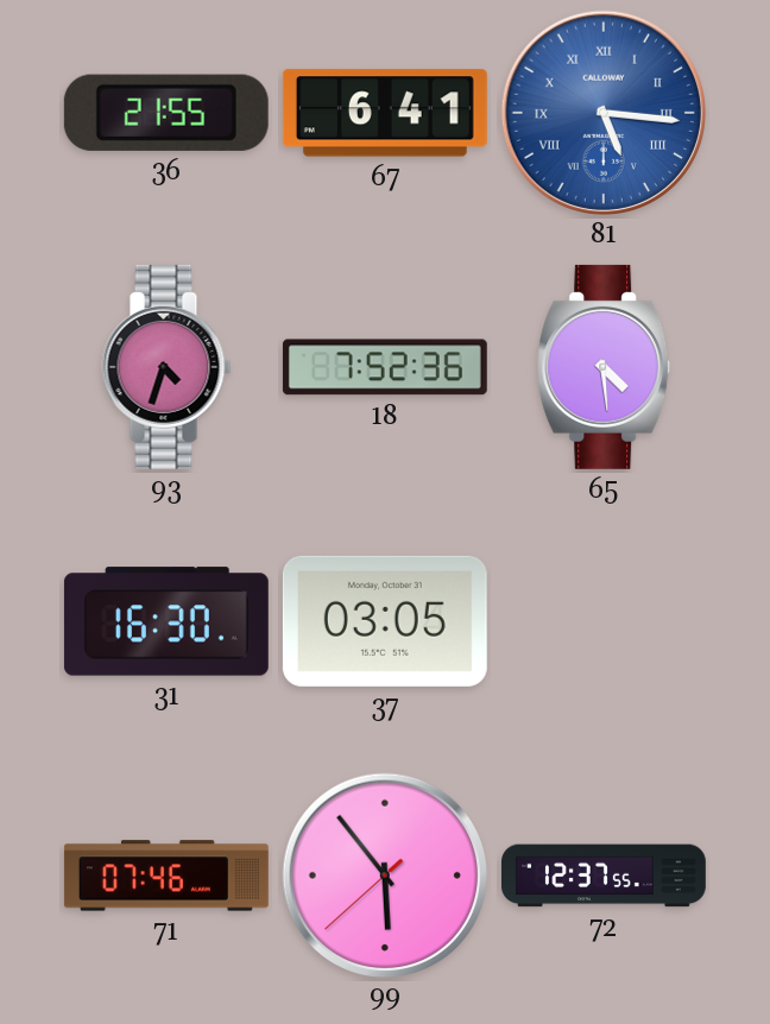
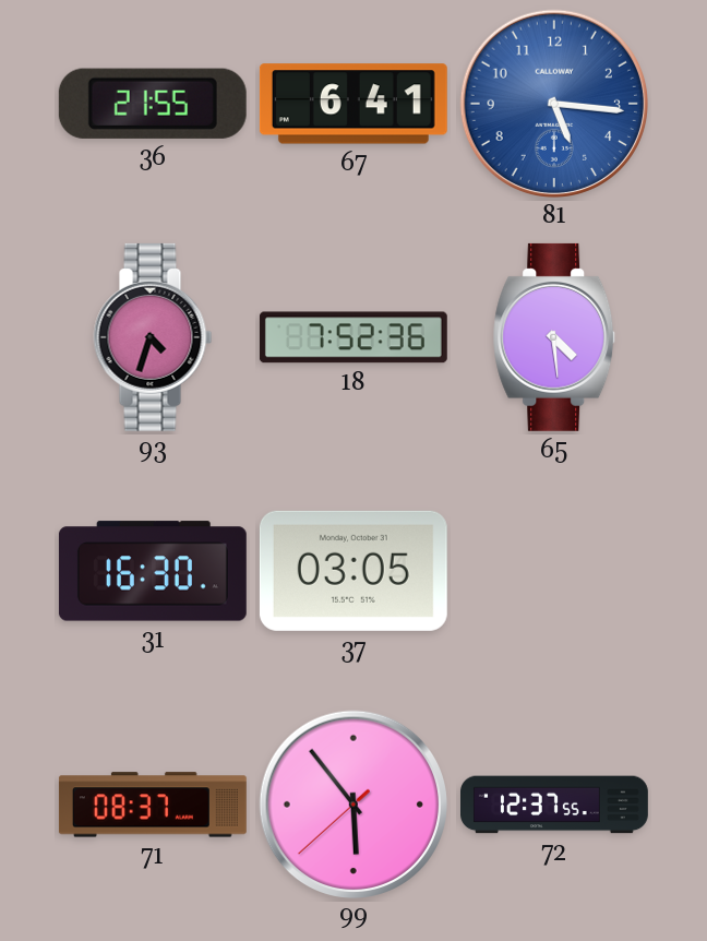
81 numerals: Roman -> Arabic (553, 103)
71: 07:46 -> 08:37 (153, 805)
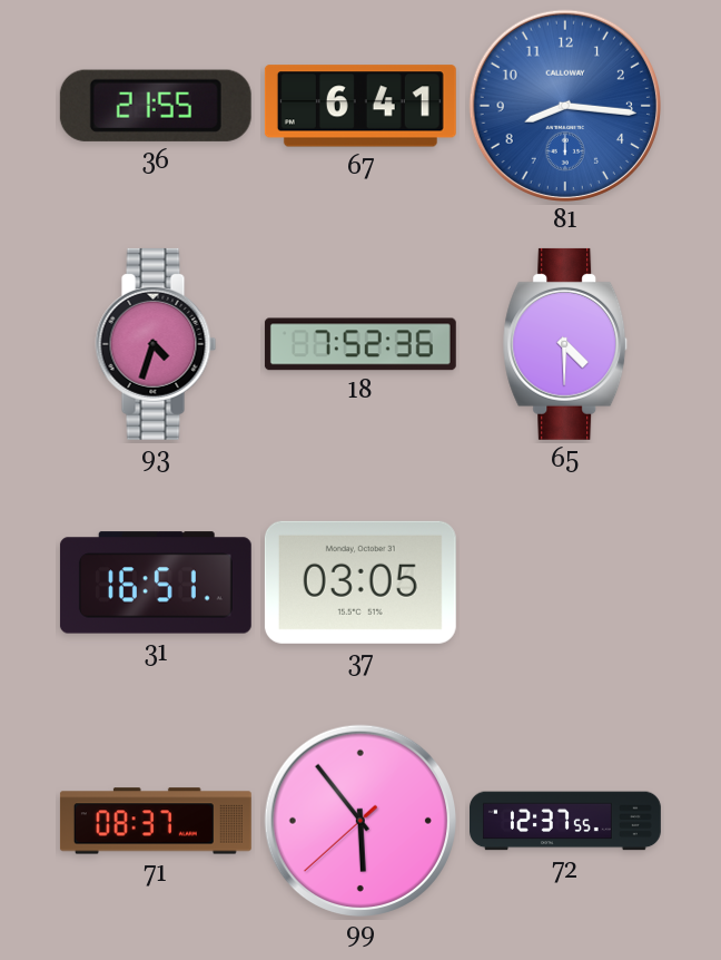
81: 5:16 -> 8:16 (564, 105)
65: 4:29 -> 4:30 (565, 344)
31: 16:30 -> 16:51 (156, 582)
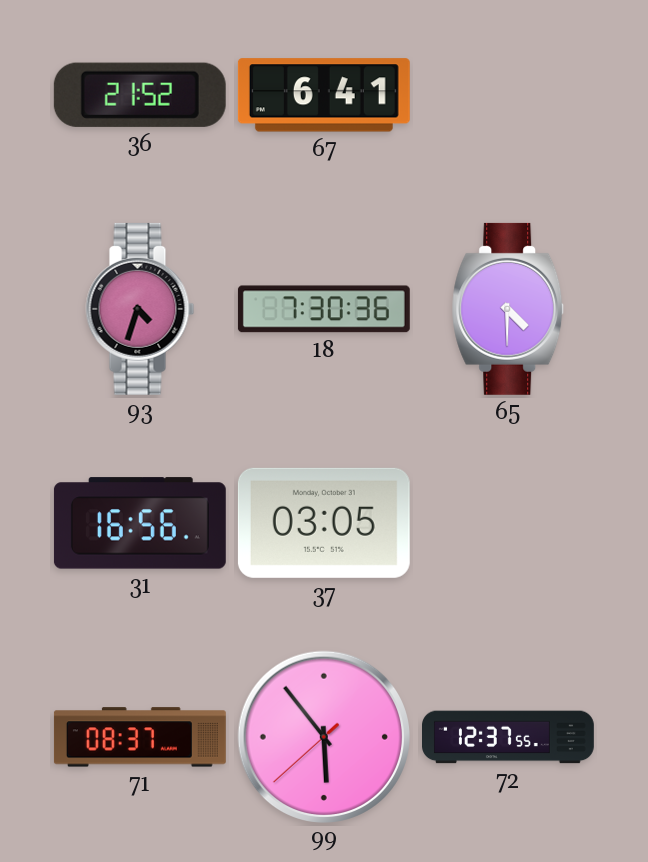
36: 21:55 -> 21:52 (140, 95)
81: 8:16 -> none (564, 105)
18: 7:52 -> 7:30 (324, 309)
31: 16:51 -> 16:56 (140, 523)
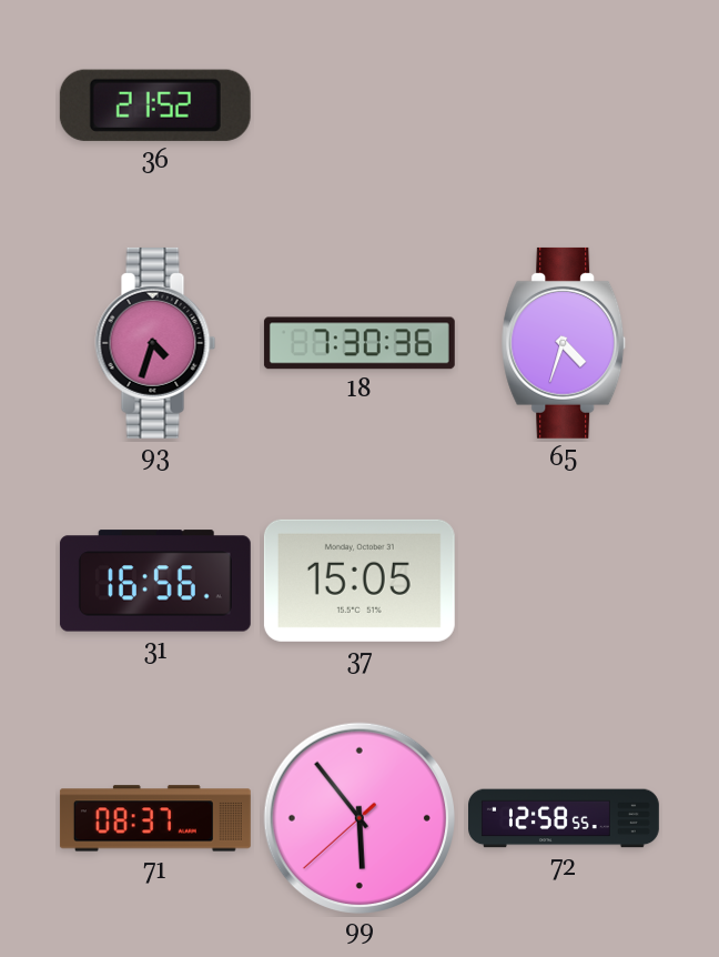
67: 6:41 -> none (324, 95)
65: 4:30 -> 4:33 (564, 343)
37: 03:05 -> 15:05 (359, 581)
72: 12:37 -> 12:58 (565, 818)
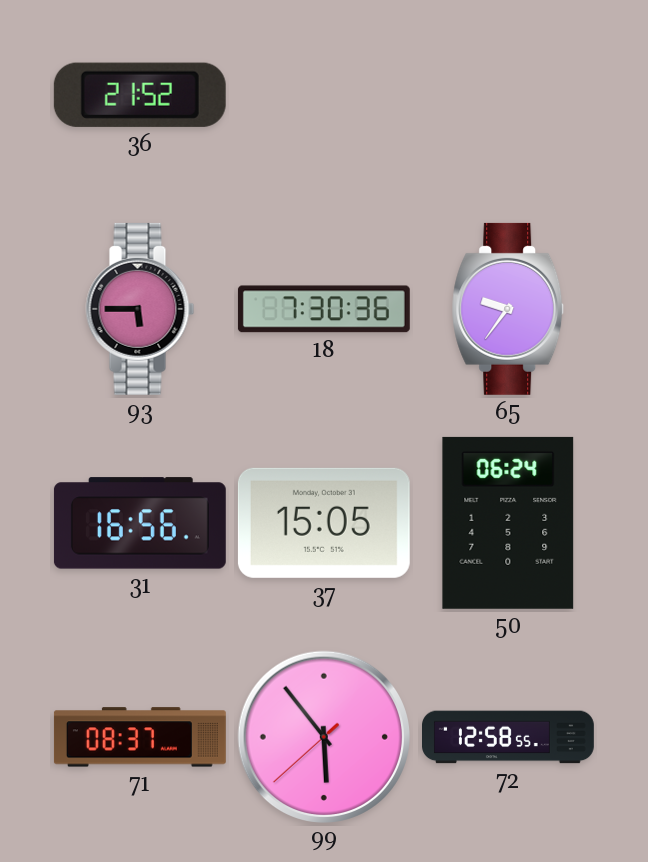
93: 4:33 -> 5:45 (140, 309)
65: 4:33 -> 9:36 (508, 309)
50: none -> 06:24 (508, 523)
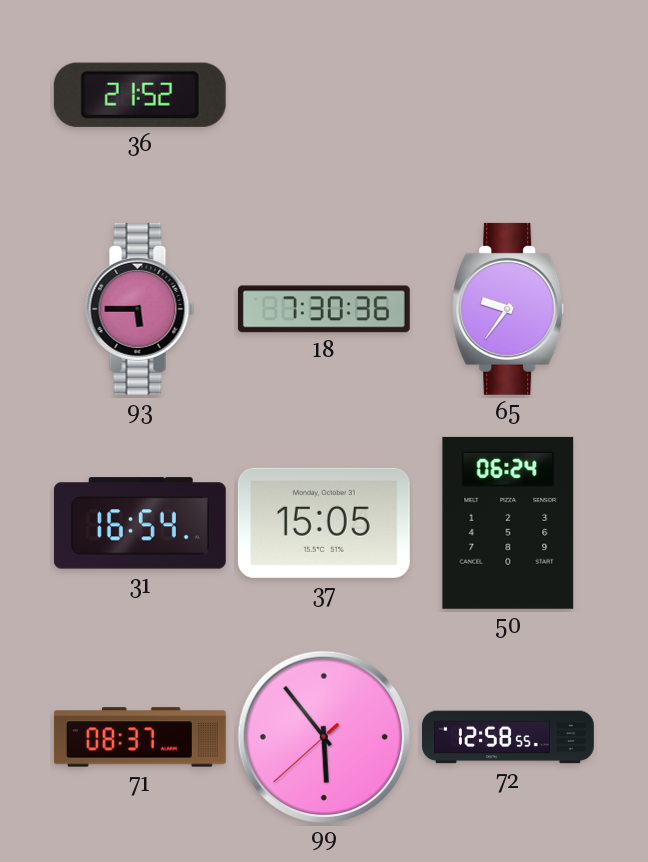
31: 16:56 -> 16:54 (140, 523)
